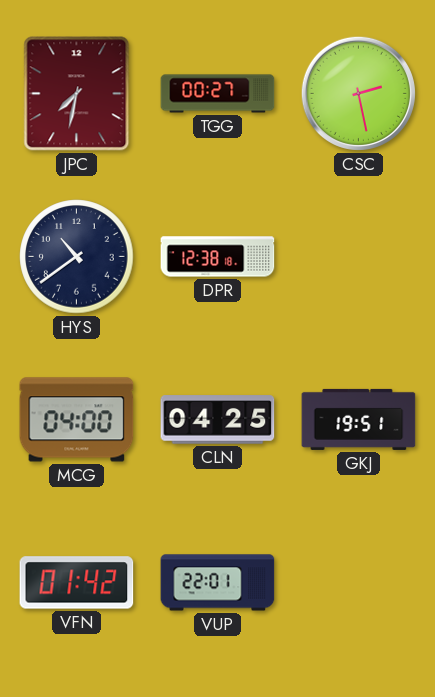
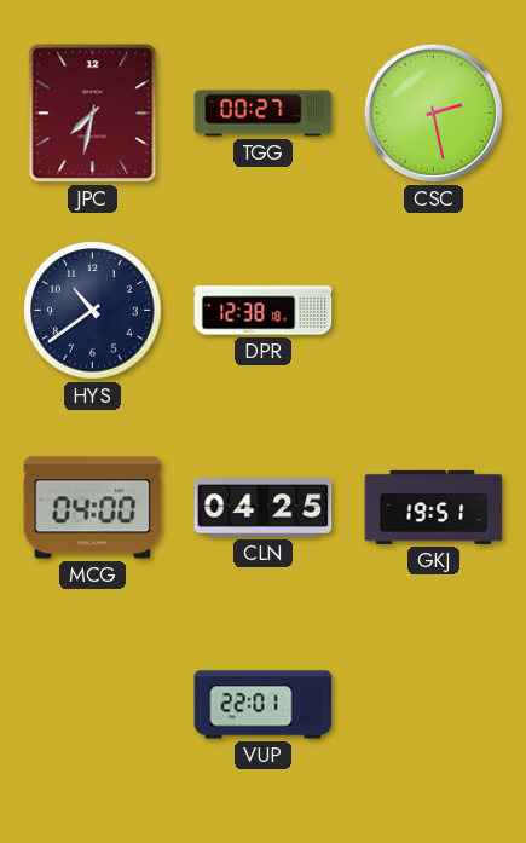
VFN: 01:42 -> none (77, 583)
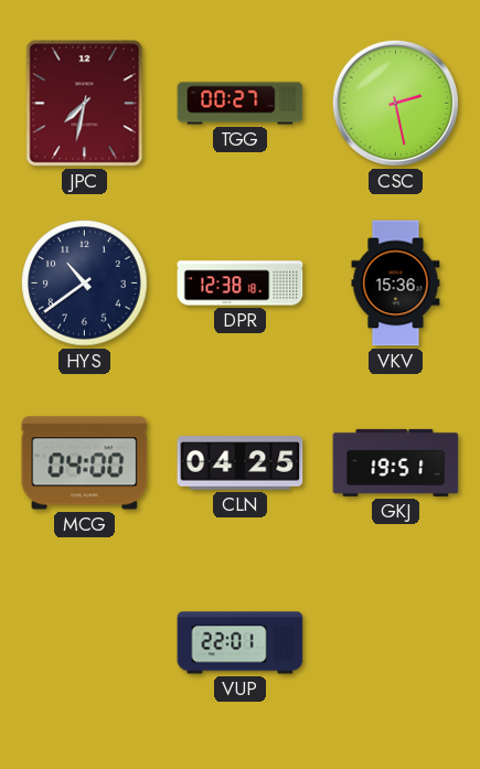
VKV: none -> 15:36 (396, 284)
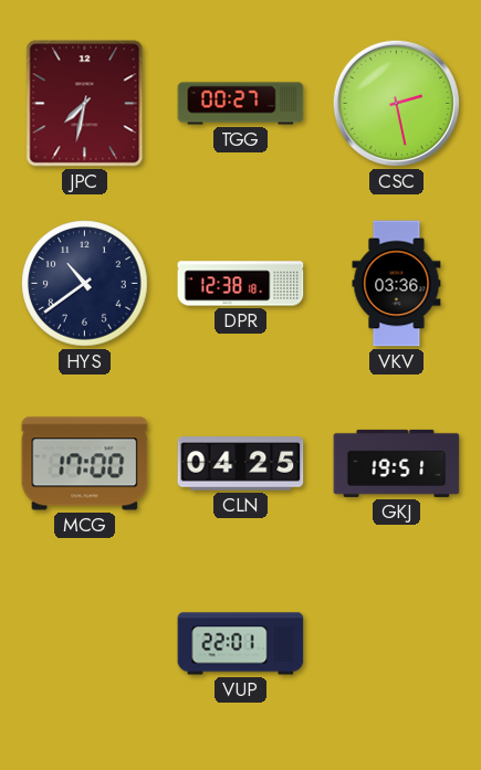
VKV: 15:36 -> 03:36 (397, 284)
MCG: 04:00 -> 17:00 (85, 464)
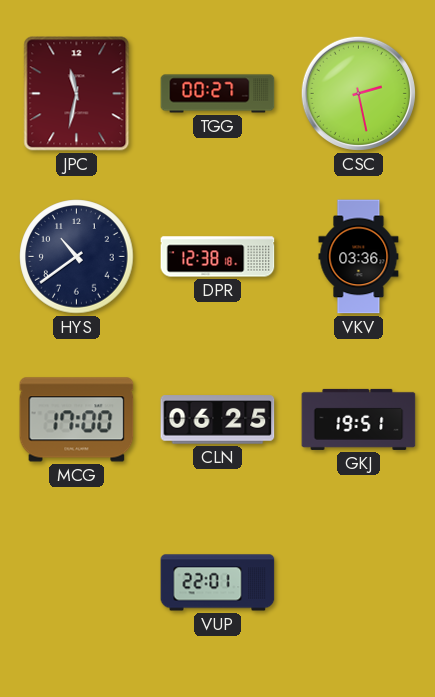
JPC: 7:32 -> 11:32 (77, 94)
CLN: 04:25 -> 06:25 (218, 420)
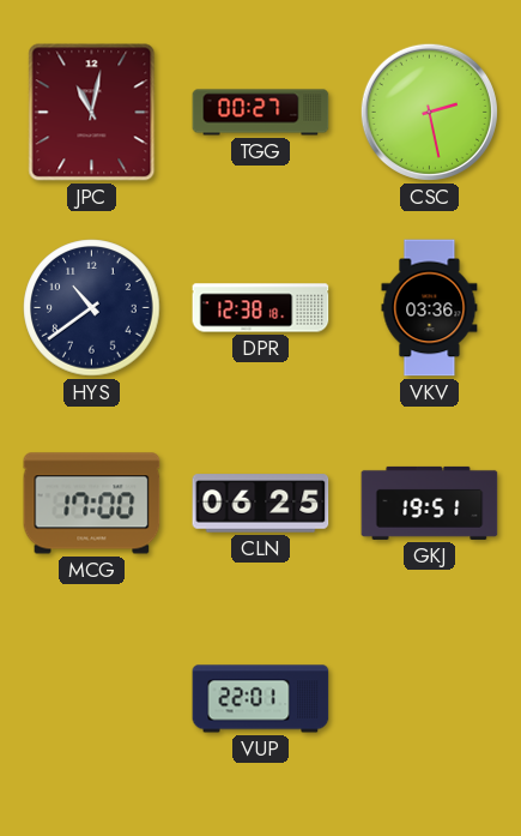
JPC: 11:32 -> 11:02 (92, 113)
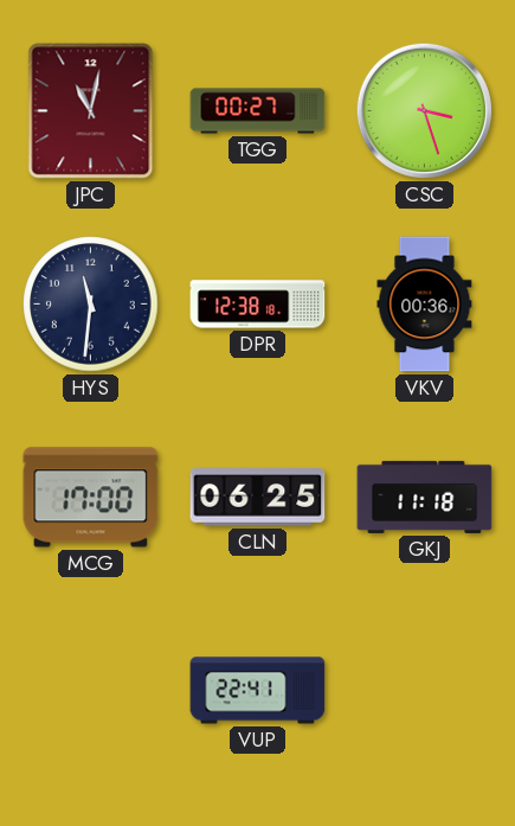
CSC: 2:28 -> 3:27 (424, 110)
HYS: 10:39 -> 11:31 (91, 305)
VKV: 03:36 -> 00:36 (425, 305)
GKJ: 19:51 -> 11:18 (425, 497)
VUP: 22:01 -> 22:41 (258, 691)
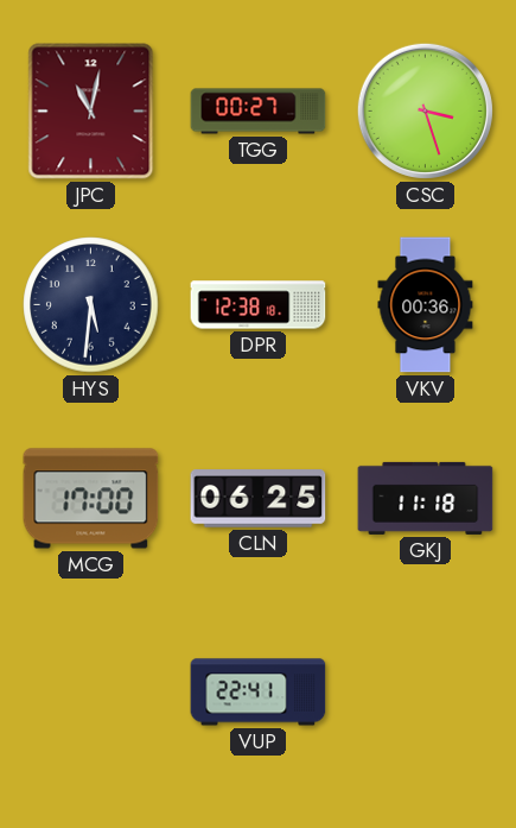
HYS: 11:31 -> 5:31 (91, 305)
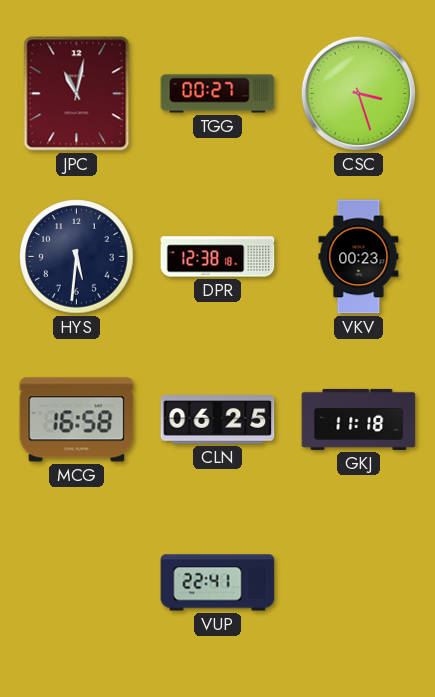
VKV: 00:36 -> 00:23 (359, 257)
MCG: 17:00 -> 16:58 (77, 420)
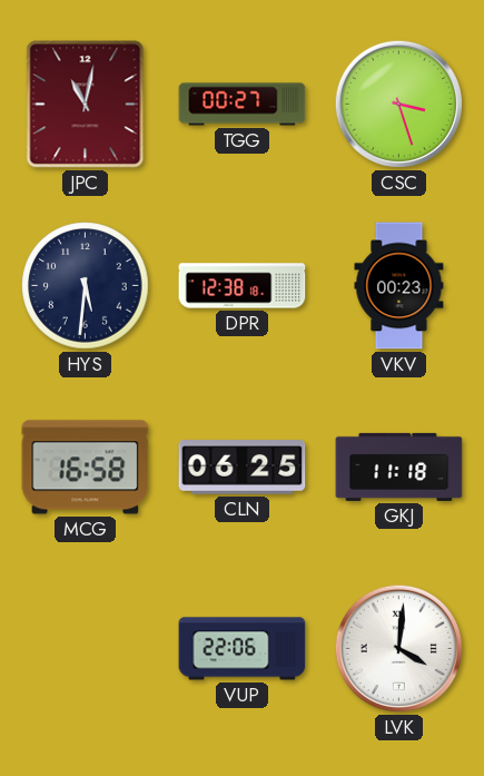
VUP: 22:41 -> 22:06 (243, 649)
LVK: none -> 4:01 (398, 648)
